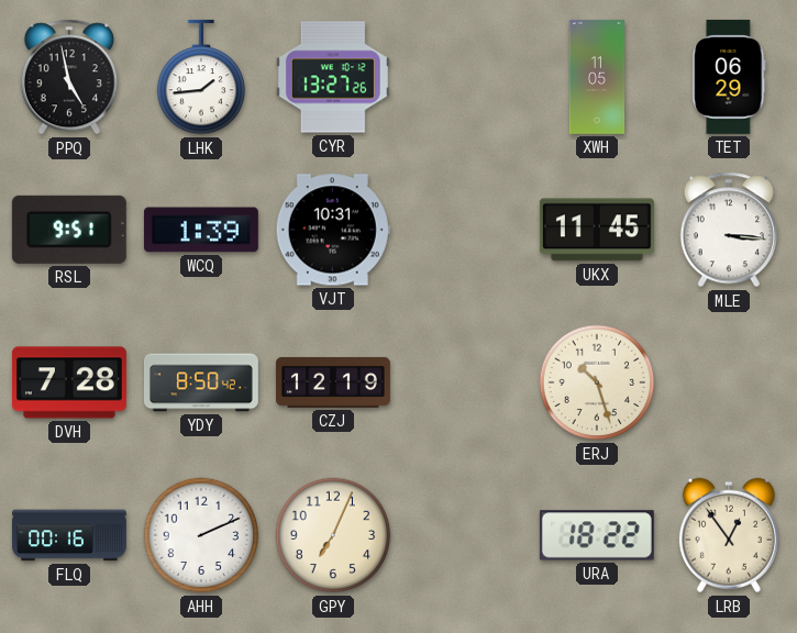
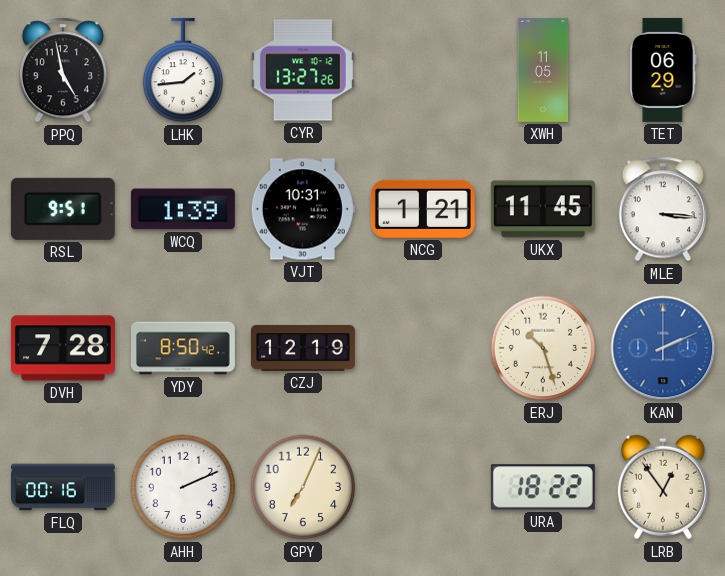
NCG: none -> 1:21 (423, 209)
KAN: none -> 2:11 (663, 348)
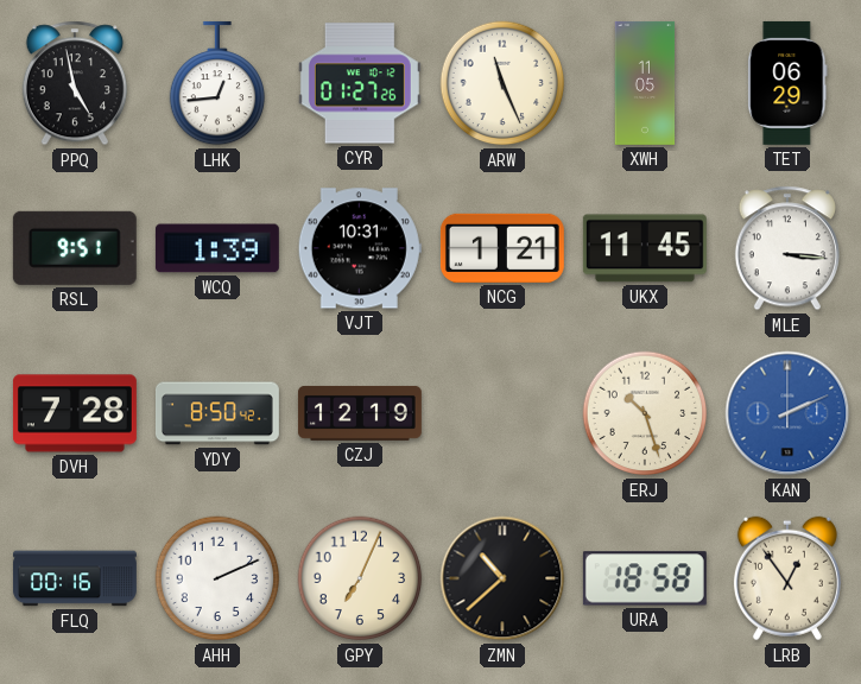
LHK: 1:44 -> 12:44 (217, 83)
CYR: 13:27 -> 01:27 (360, 83)
ARW: none -> 11:26 (502, 83)
ZMN: none -> 10:38 (502, 578)
URA: 18:22 -> 18:58 (645, 578)
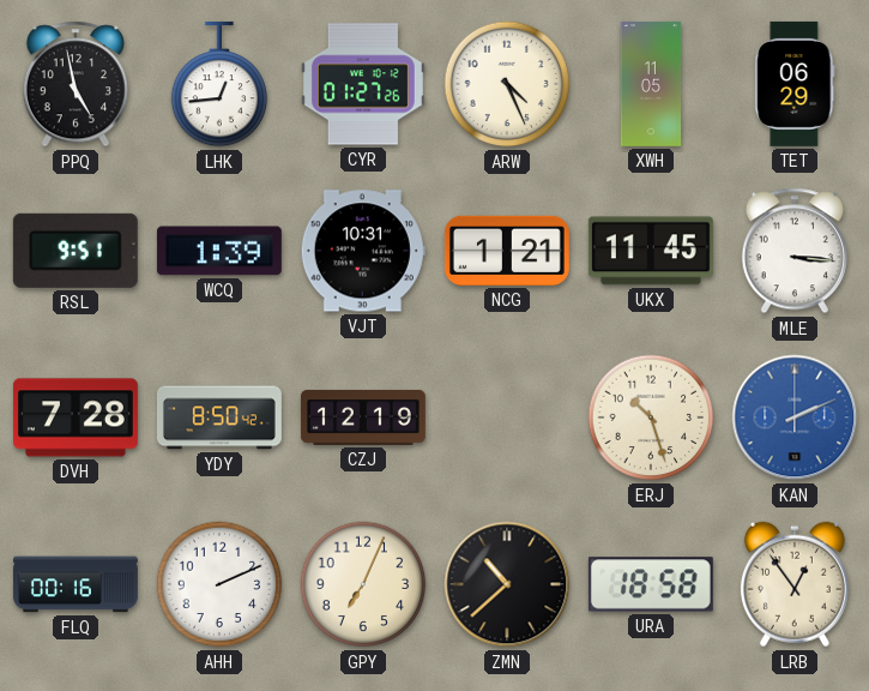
ARW: 11:26 -> 4:26 (507, 84)
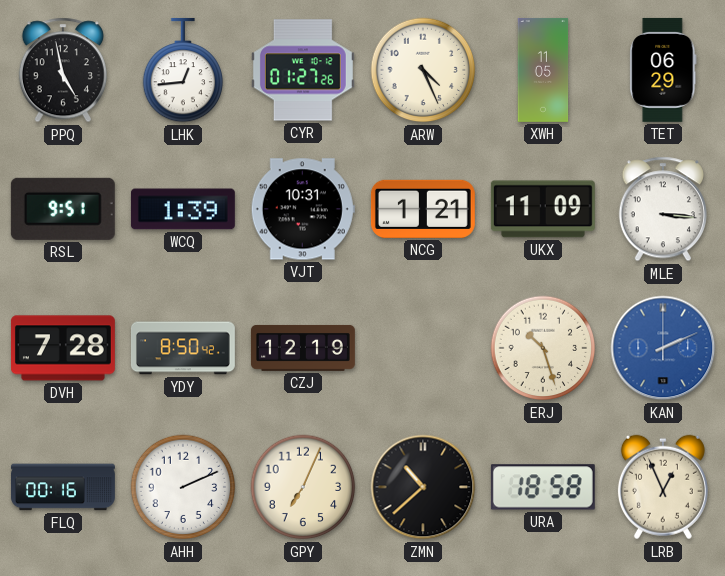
UKX: 11:45 -> 11:09 (543, 209)
LRB: 12:54 -> 12:56 (663, 487)
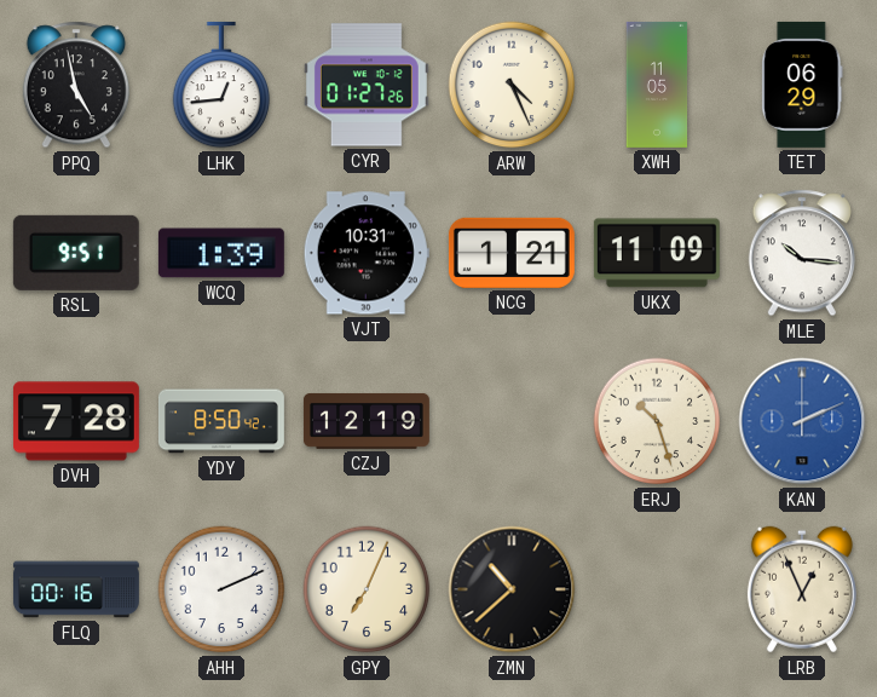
MLE: 3:16 -> 10:16 (802, 253)
URA: 18:58 -> none (543, 487)
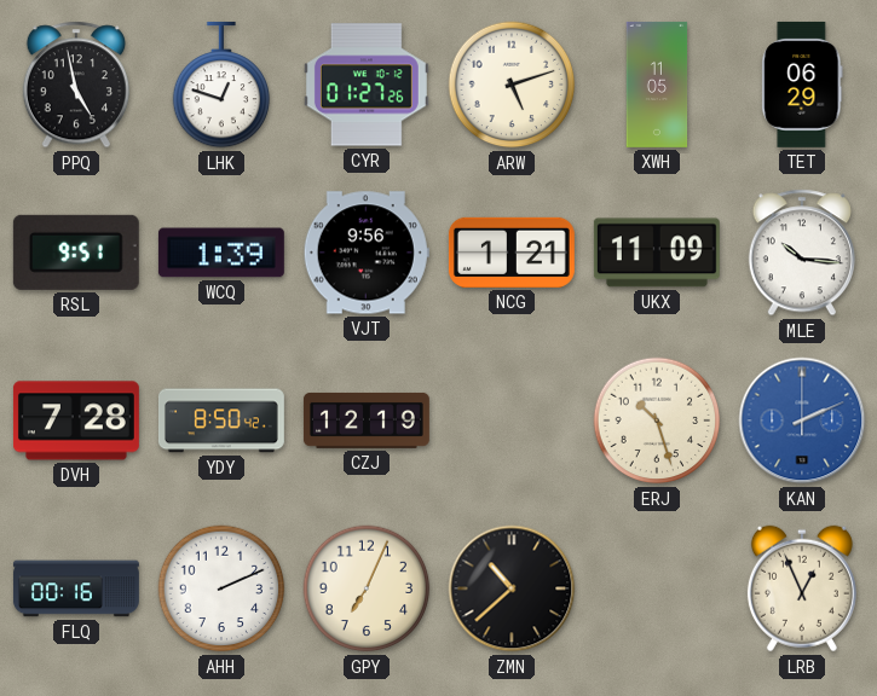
LHK: 12:44 -> 12:48 (221, 85)
ARW: 4:26 -> 5:12 (512, 85)
VJT: 10:31 -> 9:56 (367, 253)
